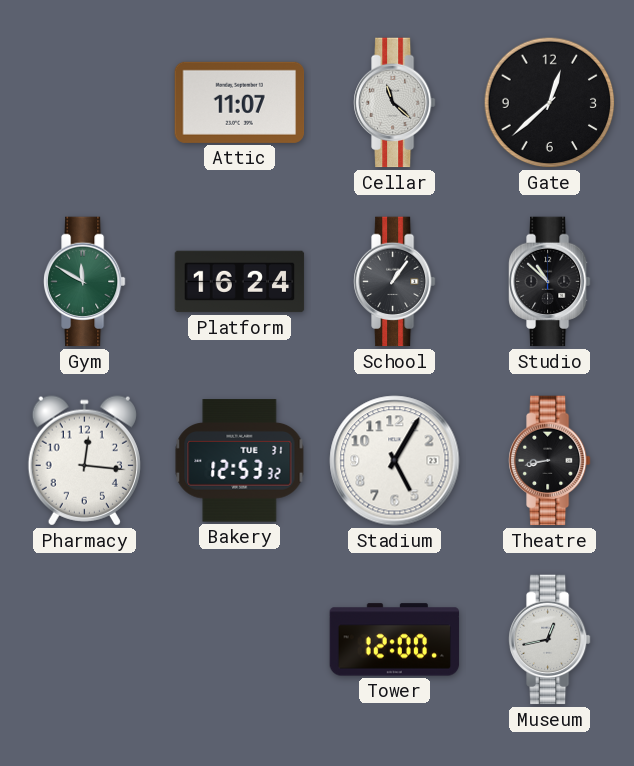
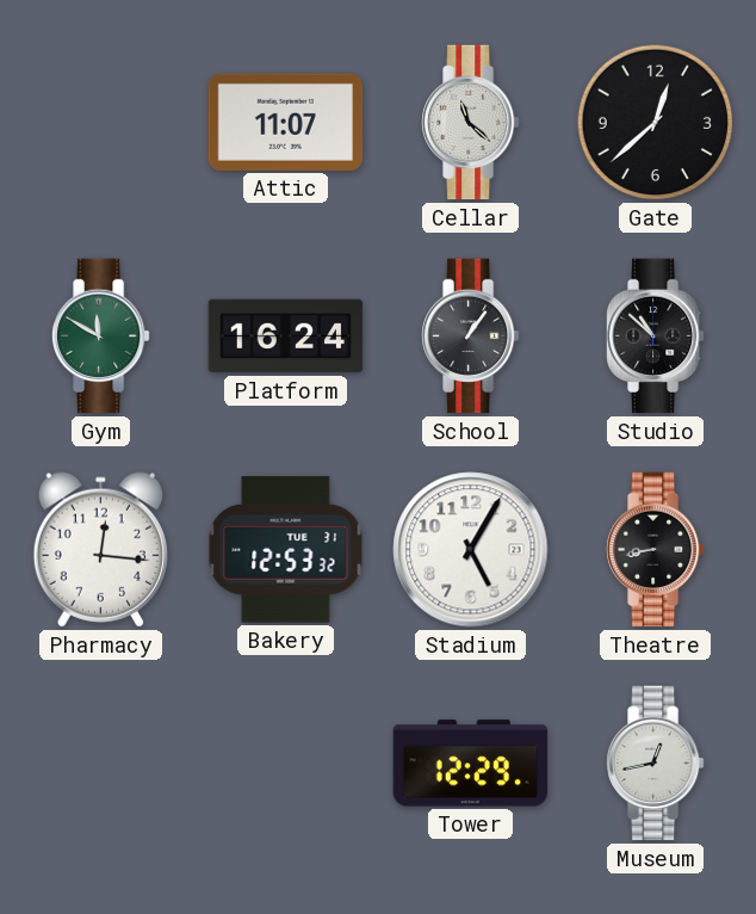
Tower: 12:00 -> 12:29 (471, 764)
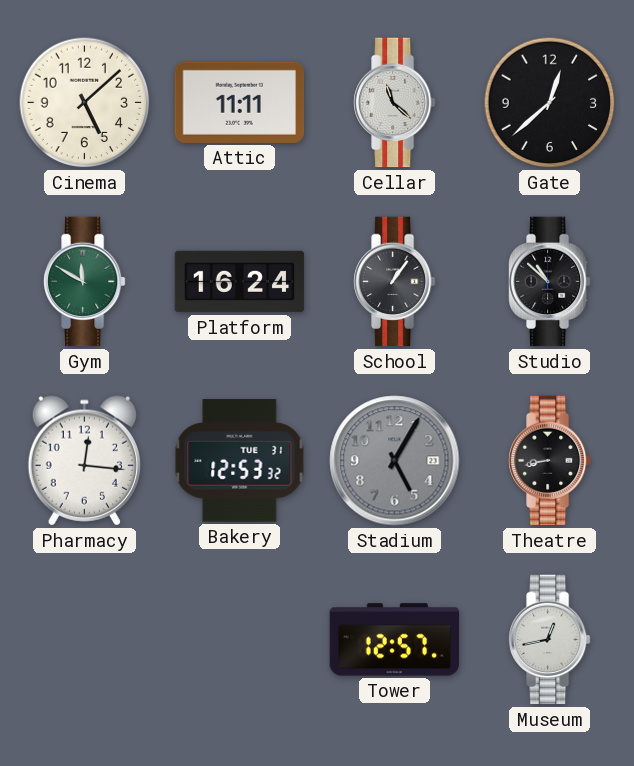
Cinema: none -> 5:08 (85, 103)
Attic: 11:07 -> 11:11 (240, 102)
Stadium dial: white -> grey (395, 461)
Tower: 12:29 -> 12:57 (395, 640)
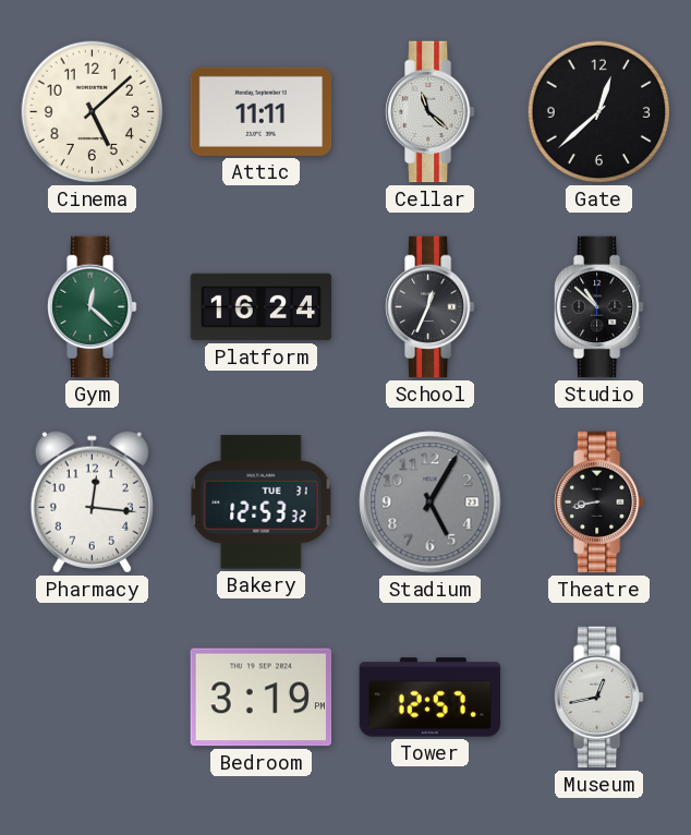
Gym: 11:50 -> 12:22 (93, 307)
School: 1:06 -> 12:34 (431, 307)
Bedroom: none -> 3:19 (262, 698)
